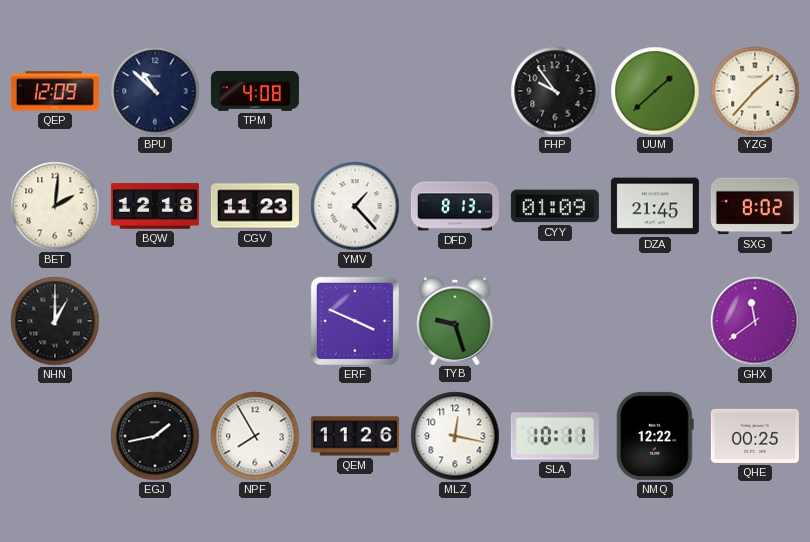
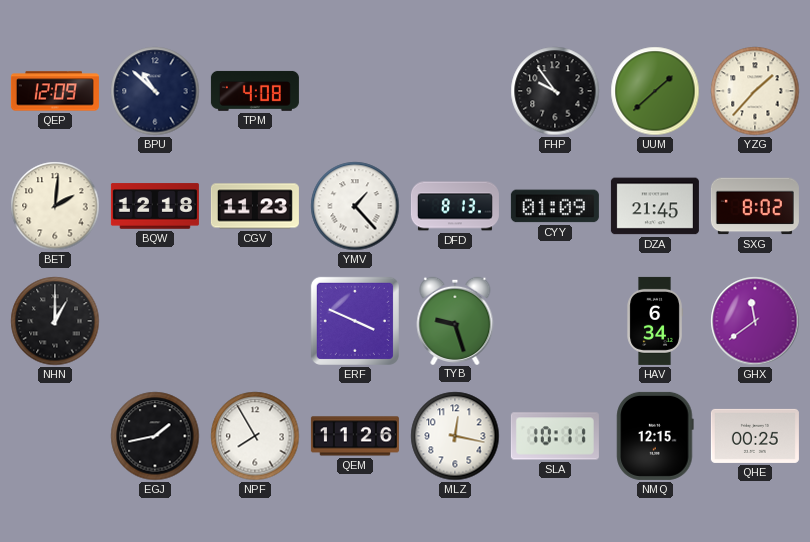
HAV: none -> 6:34 (655, 321)
NMQ: 12:22 -> 12:15 (655, 436)
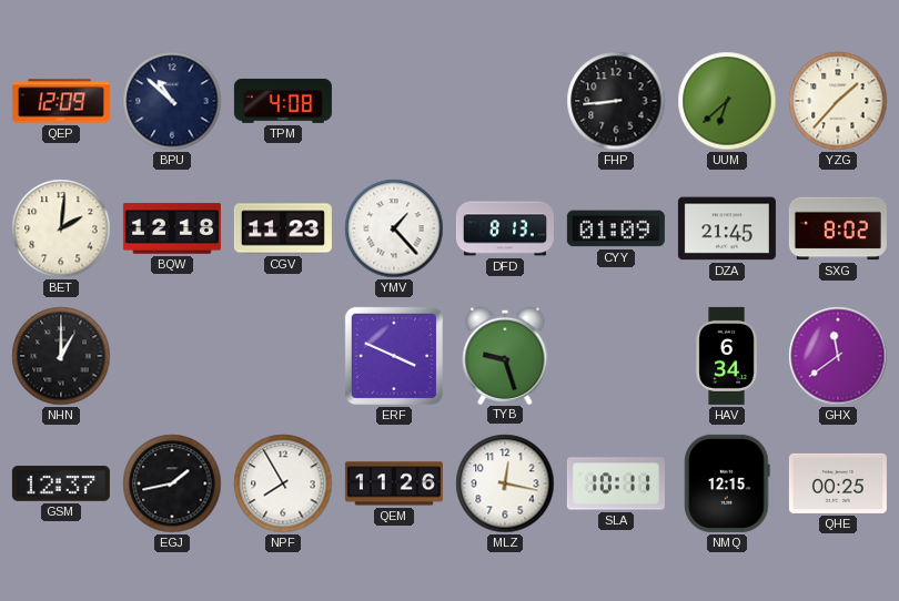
FHP: 9:54 -> 8:44 (616, 101)
UUM: 1:38 -> 6:38 (727, 101)
GSM: none -> 12:37 (61, 485)
